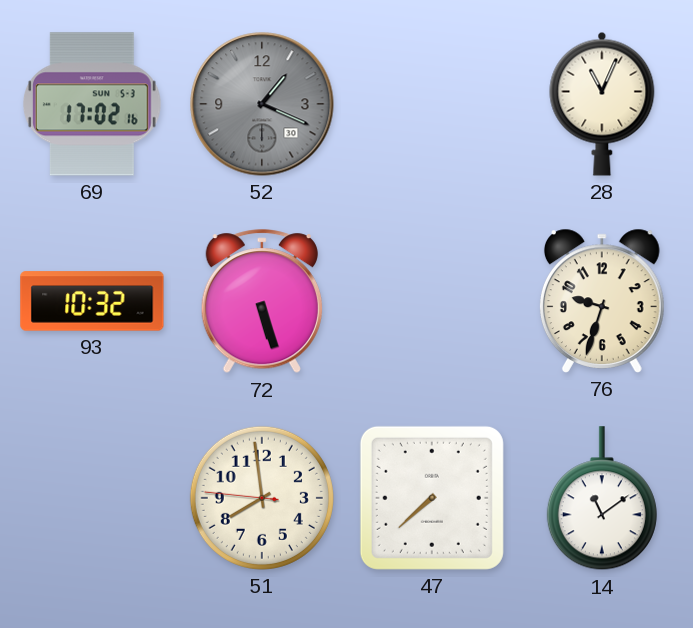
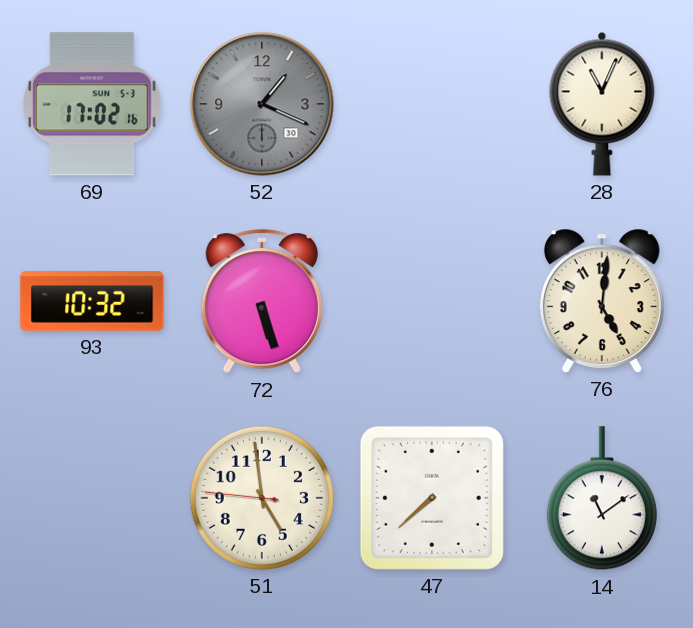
76: 9:33 -> 5:01 (602, 301)
51: 7:58 -> 4:58 (262, 498)
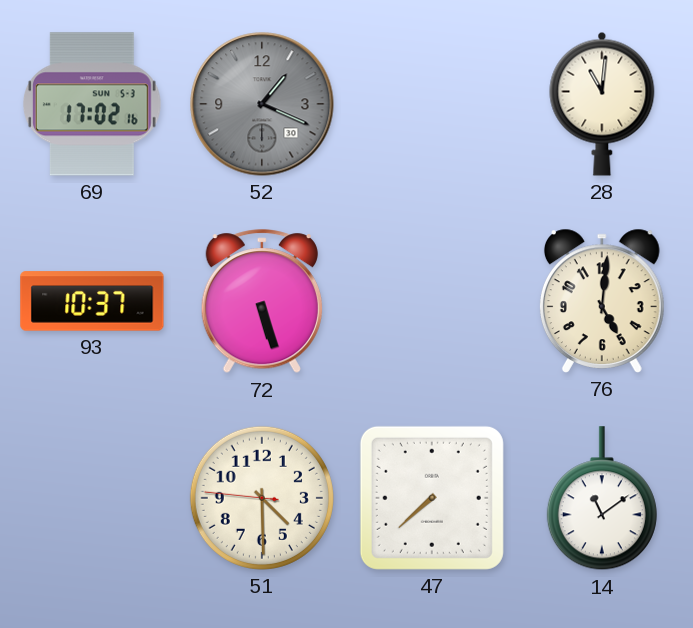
28: 11:04 -> 11:01 (602, 104)
93: 10:32 -> 10:37 (92, 301)
51: 4:58 -> 4:29 (262, 498)
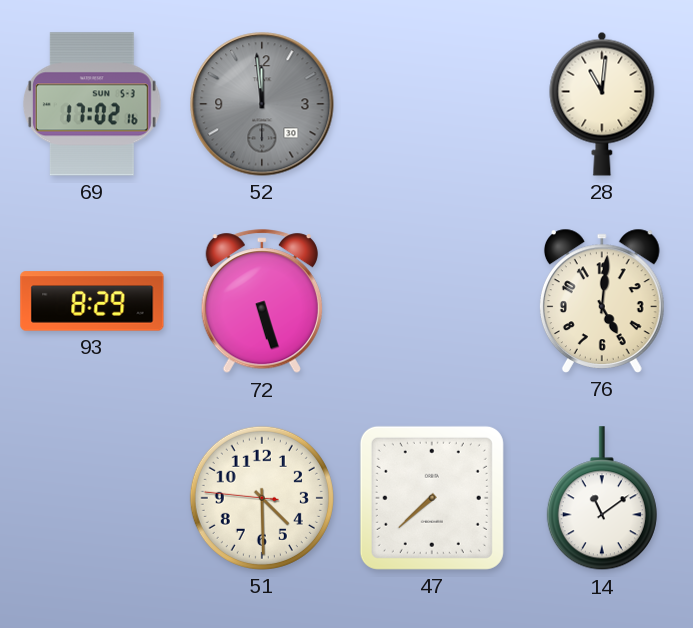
52: 1:19 -> 11:59 (262, 104)
93: 10:37 -> 8:29 (92, 301)
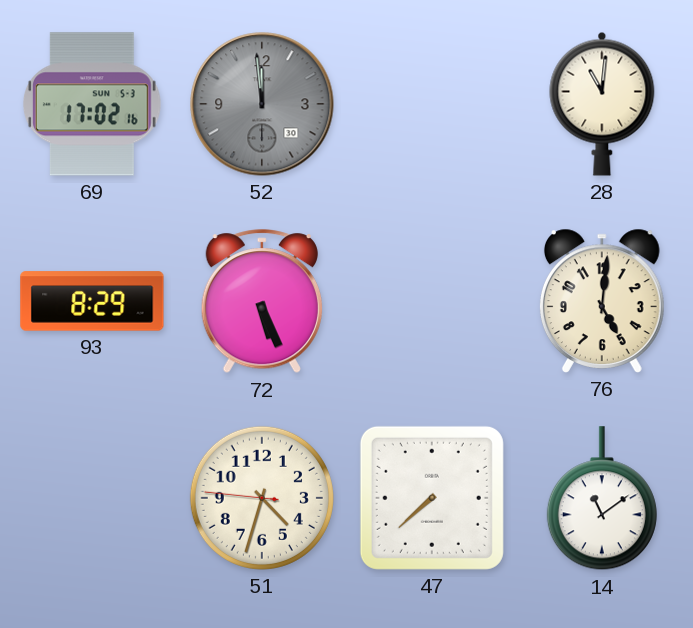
72: 5:27 -> 5:26 (262, 302)
51: 4:29 -> 4:32 (262, 498)
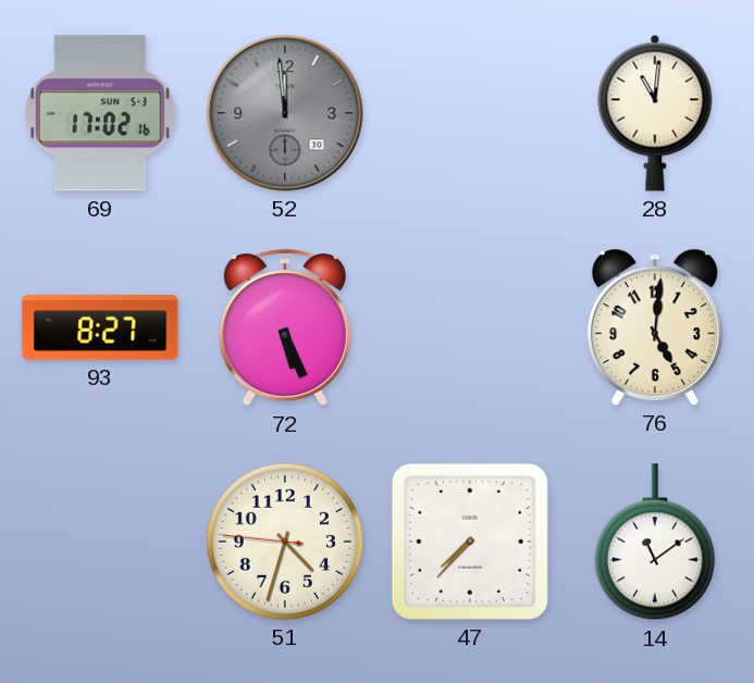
93: 8:29 -> 8:27 (100, 327)
47: 7:38 -> 7:37 (470, 542)
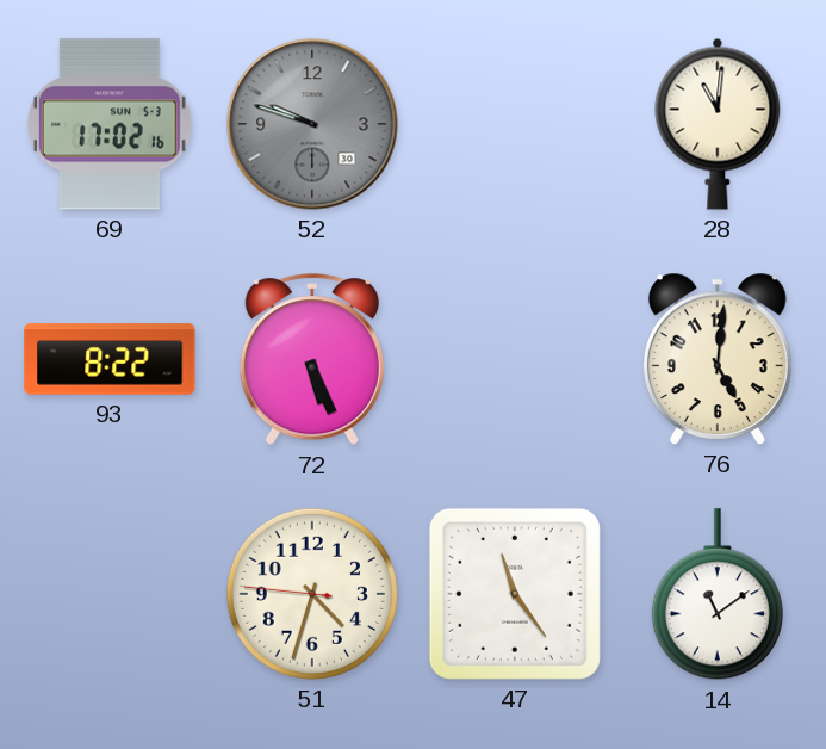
52: 11:59 -> 9:48 (312, 124)
93: 8:27 -> 8:22 (110, 359)
47: 7:37 -> 11:24 (515, 594)
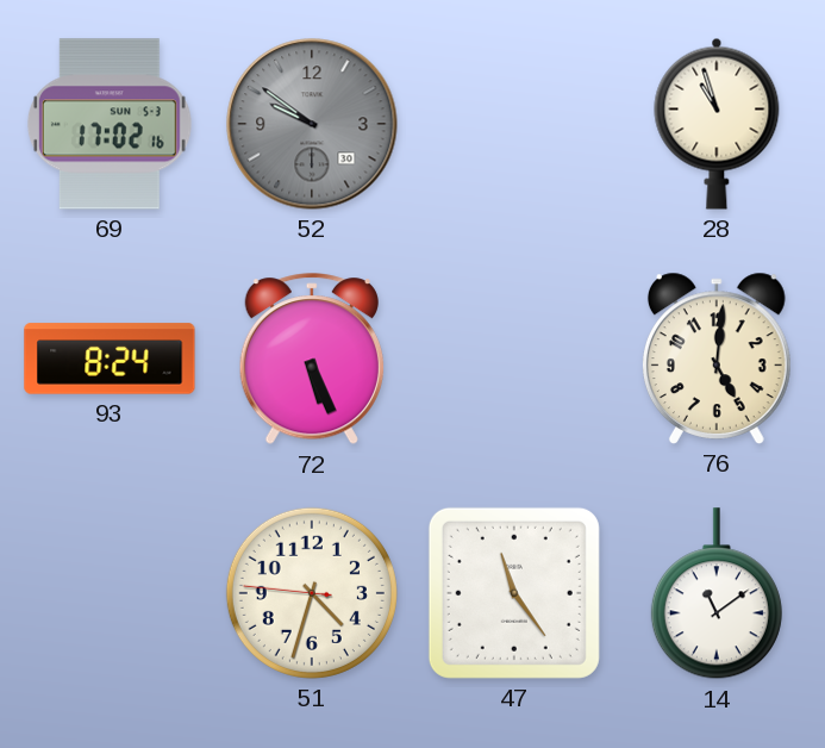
52: 9:48 -> 9:51 (312, 124)
28: 11:01 -> 10:57 (717, 124)
93: 8:22 -> 8:24 (110, 359)
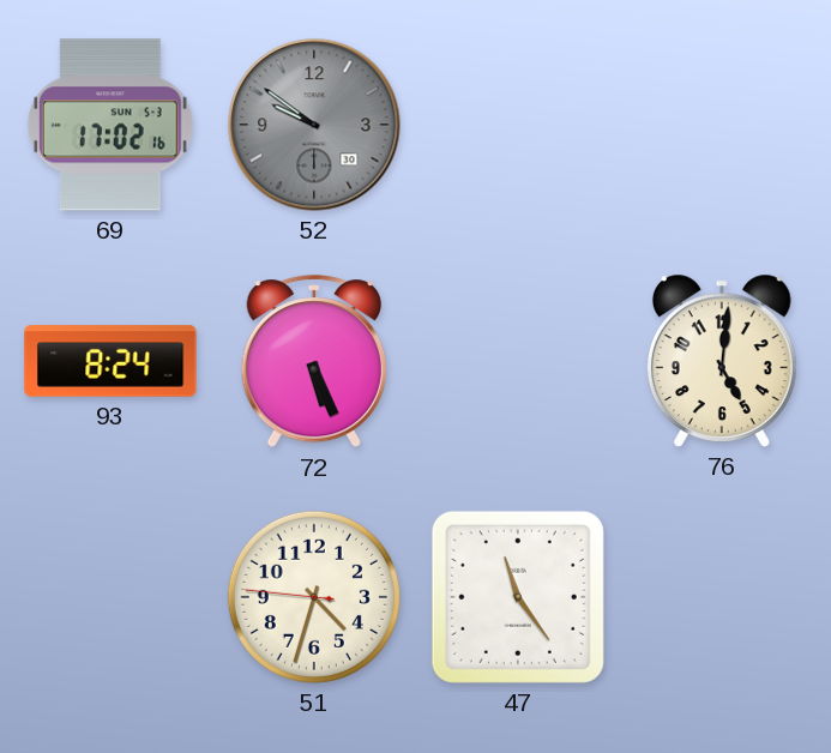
28: 10:57 -> none (717, 124)
14: 11:09 -> none (717, 594)
